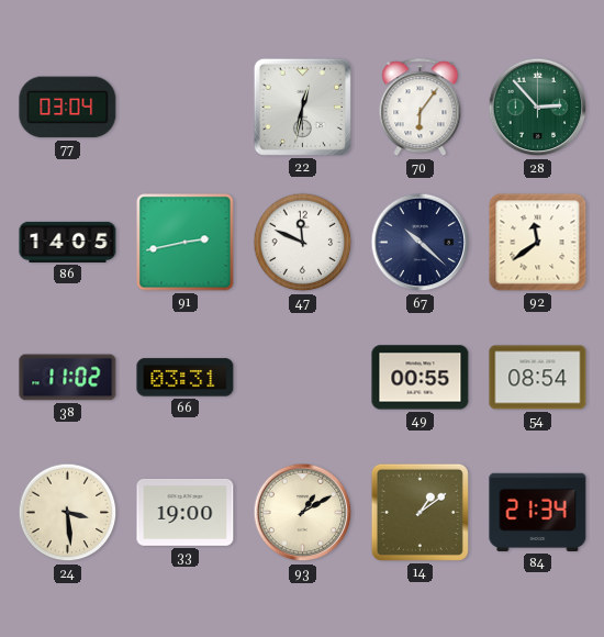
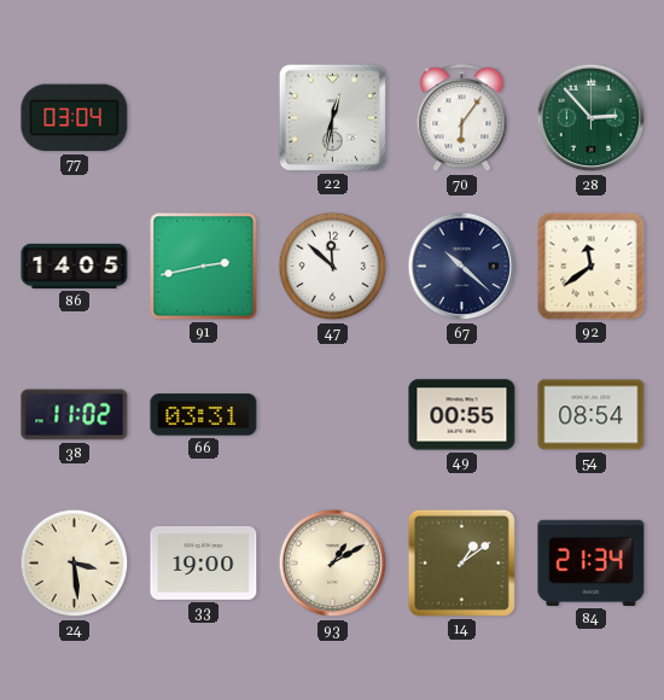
47: 11:49 -> 11:52 (333, 267)
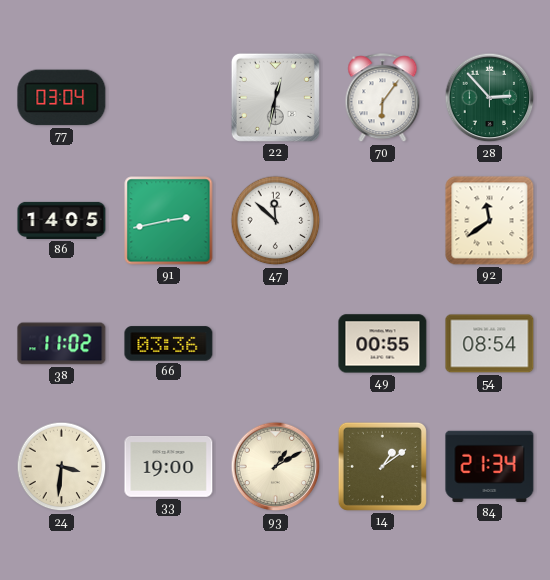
67: 10:22 -> none (462, 267)
66: 03:31 -> 03:36 (169, 344)
24: 3:29 -> 3:31 (62, 467)
